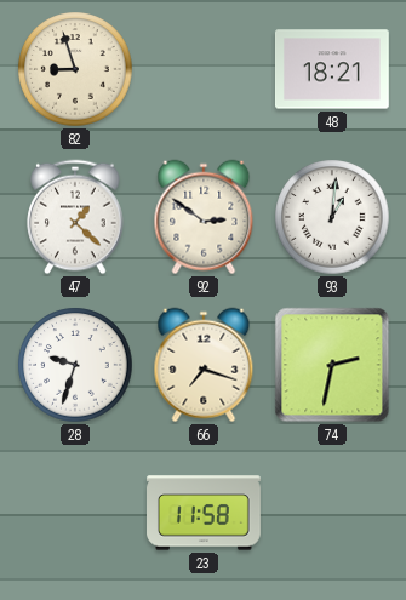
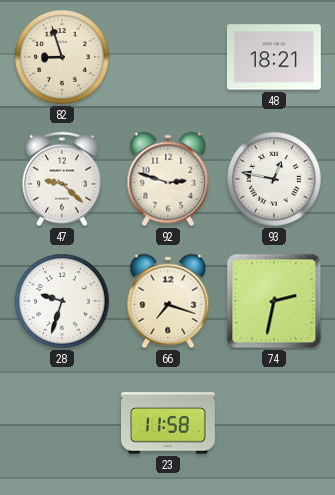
47: 1:22 -> 9:22 (62, 179)
92: 2:51 -> 2:48 (168, 179)
93: 1:01 -> 12:47 (274, 179)
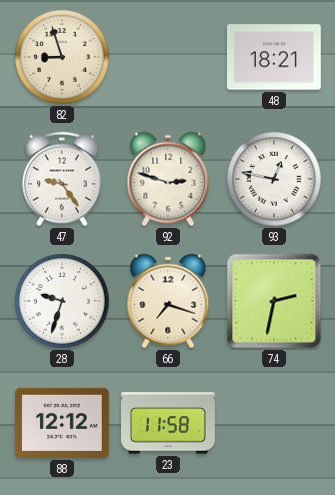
47: 9:22 -> 9:24 (62, 179)
88: none -> 12:12 (62, 423)
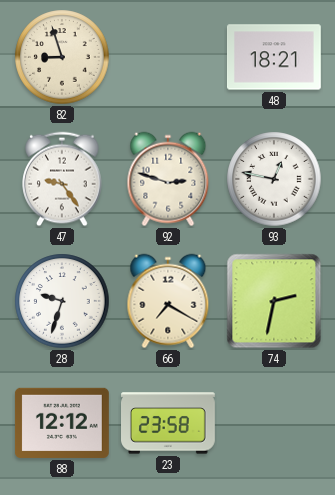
66: 7:18 -> 7:20 (168, 301)
23: 11:58 -> 23:58 (169, 423)
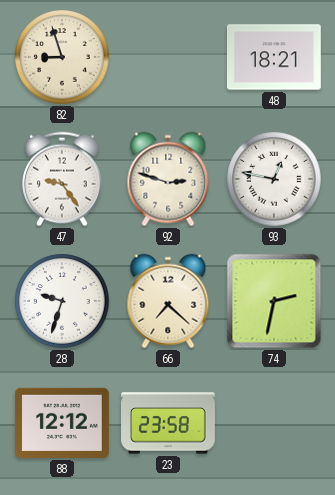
66: 7:20 -> 7:22 (168, 301)
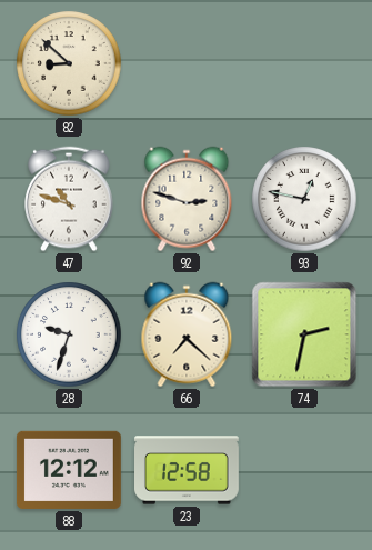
82: 8:57 -> 8:52 (69, 63)
48: 18:21 -> none (274, 57)
47: 9:24 -> 10:48 (69, 199)
23: 23:58 -> 12:58 (188, 470)
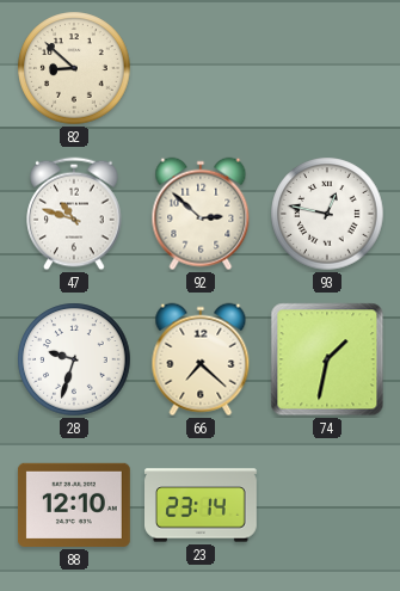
92: 2:48 -> 2:52 (201, 214)
74: 2:32 -> 1:32 (327, 359)
88: 12:12 -> 12:10 (74, 505)
23: 12:58 -> 23:14 (202, 505)
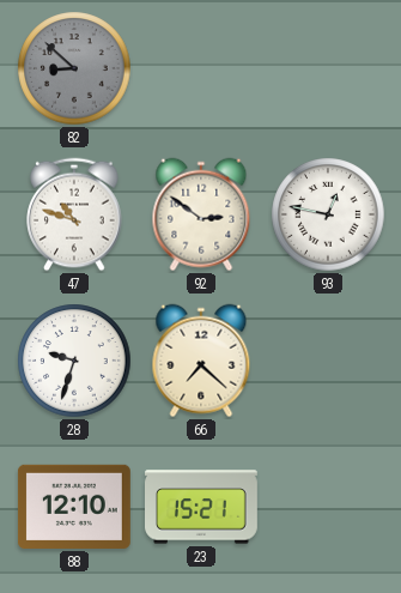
82 dial: cream -> grey (74, 68)
92: 2:52 -> 2:51 (201, 214)
74: 1:32 -> none (327, 359)
23: 23:14 -> 15:21 (202, 507)
